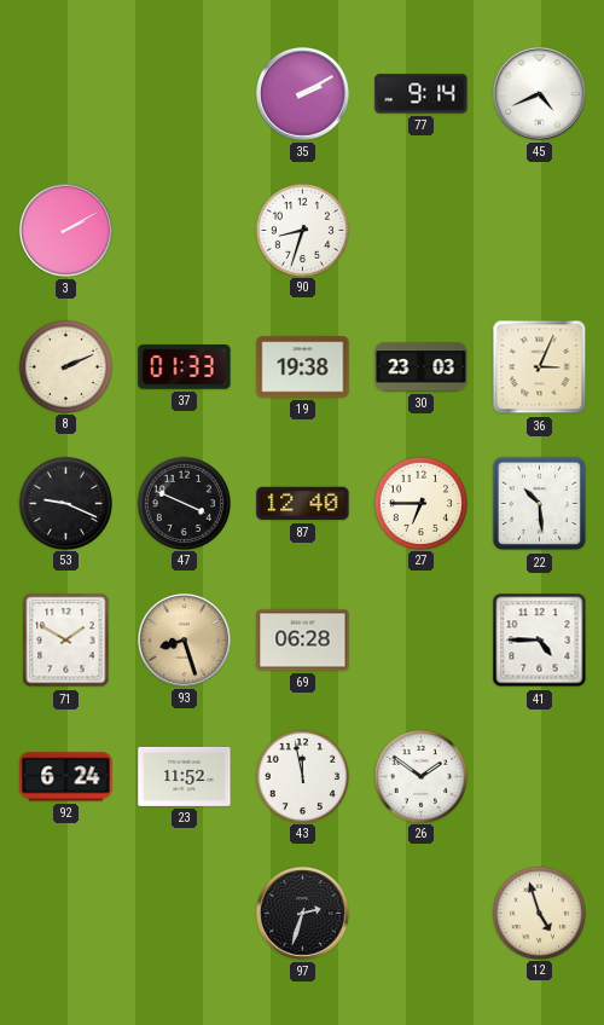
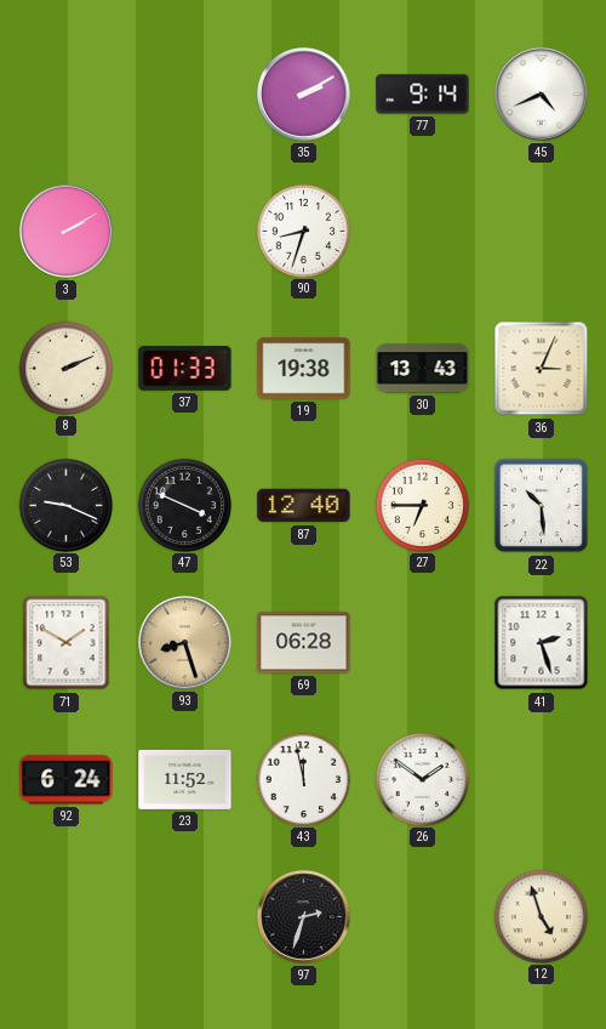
30: 23:03 -> 13:43 (423, 369)
41: 4:45 -> 2:27 (542, 643)
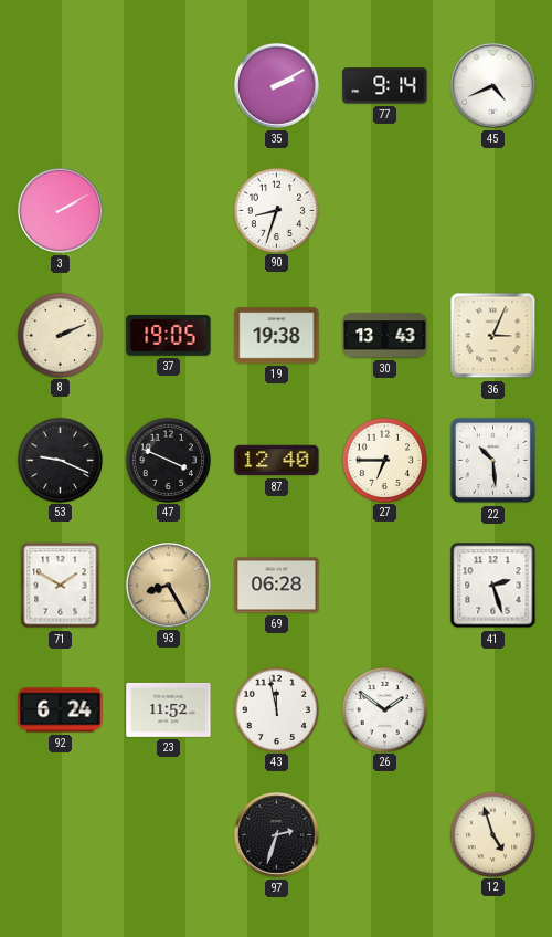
37: 01:33 -> 19:05 (169, 336)
93: 8:27 -> 8:25 (168, 585)
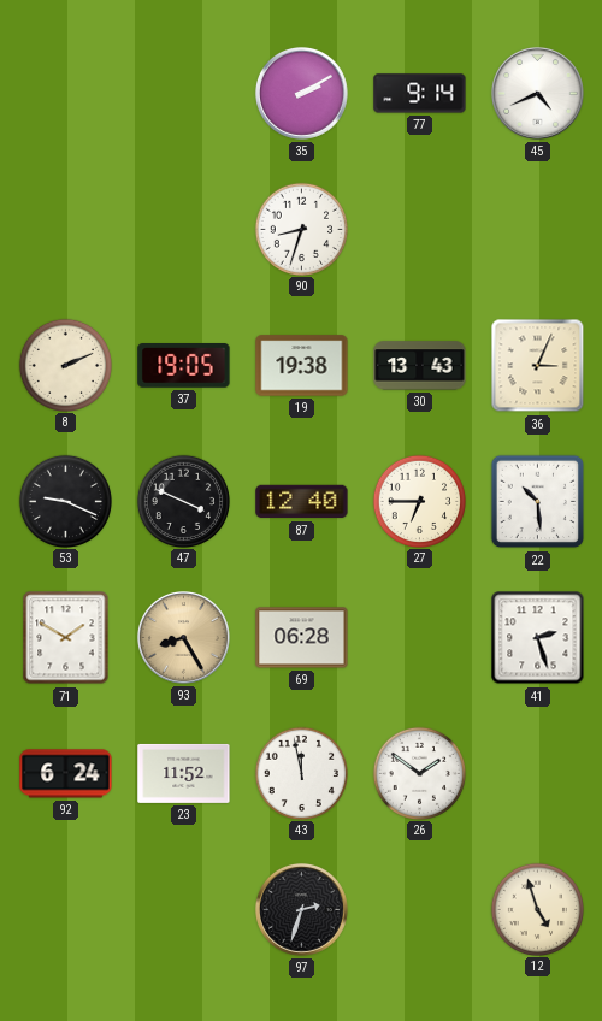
3: 2:10 -> none (60, 210)
